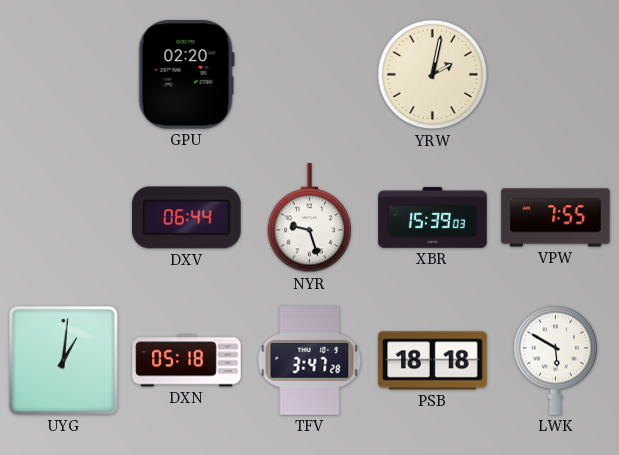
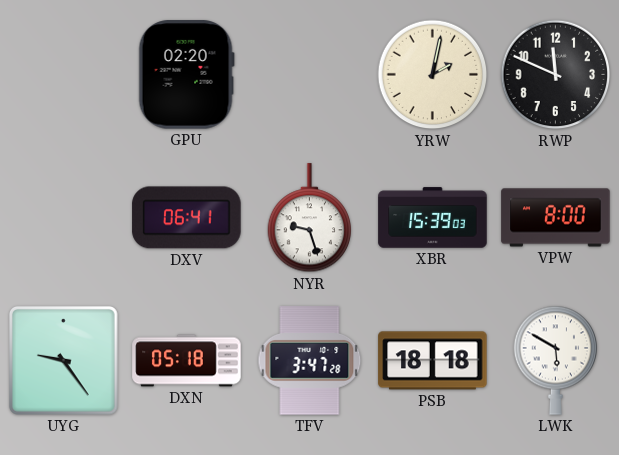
RWP: none -> 11:49 (556, 75)
DXV: 06:44 -> 06:41 (187, 218)
VPW: 7:55 -> 8:00 (556, 218)
UYG: 1:01 -> 9:24 (63, 360)
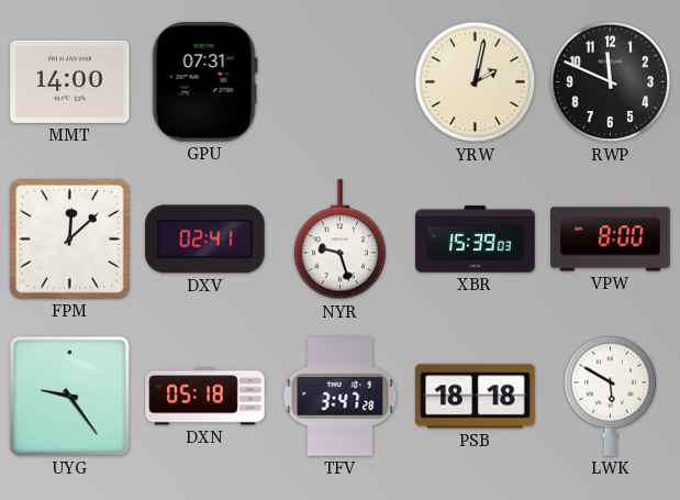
MMT: none -> 14:00 (70, 81)
GPU: 02:20 -> 07:31 (204, 82)
FPM: none -> 12:08 (69, 238)
DXV: 06:41 -> 02:41 (205, 240)
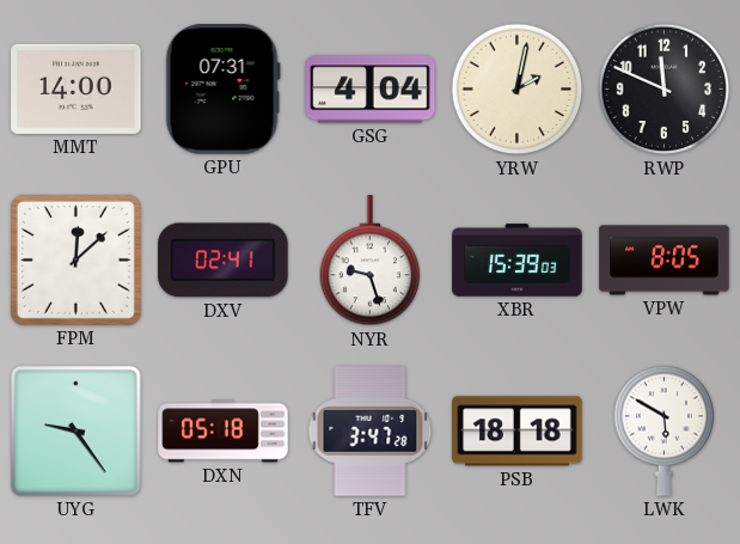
GSG: none -> 4:04 (371, 90)
VPW: 8:00 -> 8:05 (665, 261)
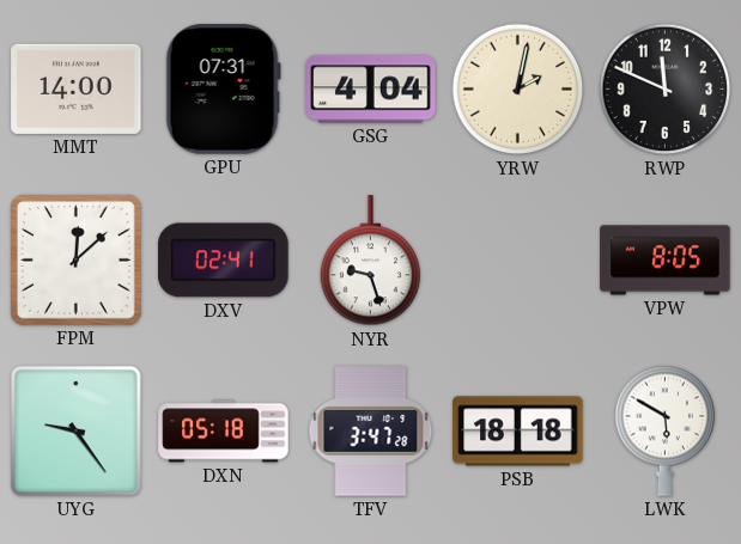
XBR: 15:39 -> none (518, 261)
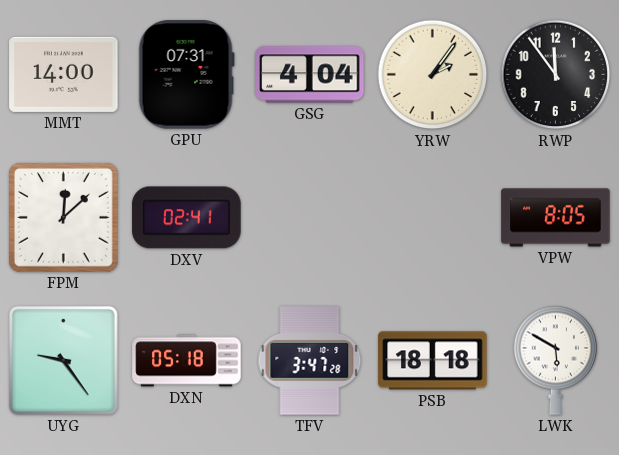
YRW: 2:02 -> 2:06 (433, 75)
RWP: 11:49 -> 11:54 (556, 75)
NYR: 9:27 -> none (371, 261)
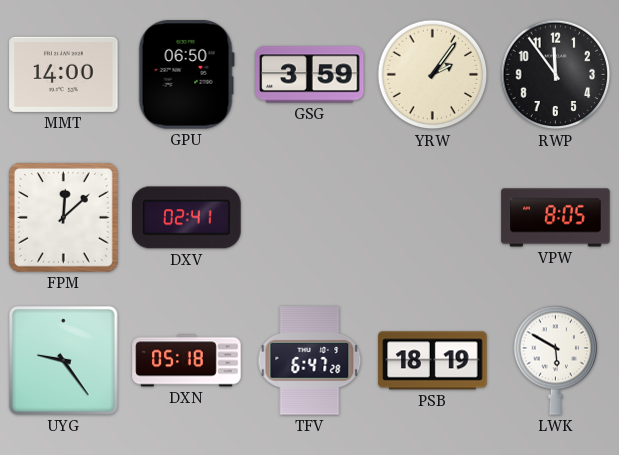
GPU: 07:31 -> 06:50 (186, 75)
GSG: 4:04 -> 3:59 (310, 75)
TFV: 3:47 -> 6:47 (310, 361)
PSB: 18:18 -> 18:19 (433, 361)
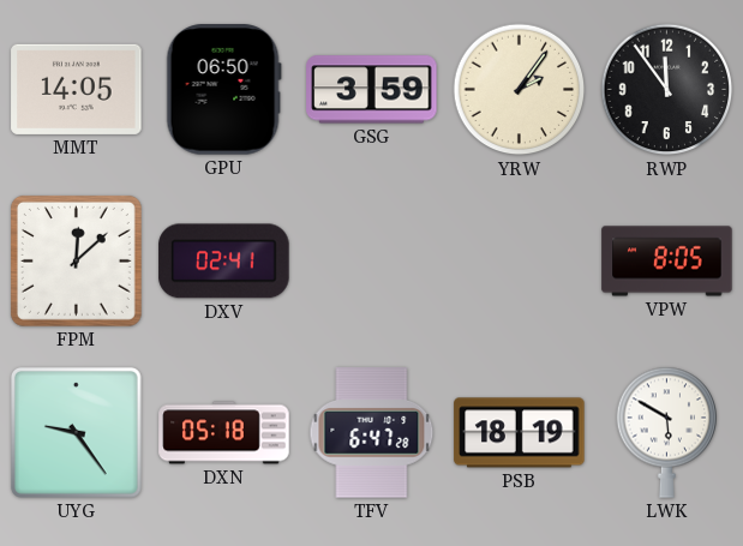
MMT: 14:00 -> 14:05 (77, 89)
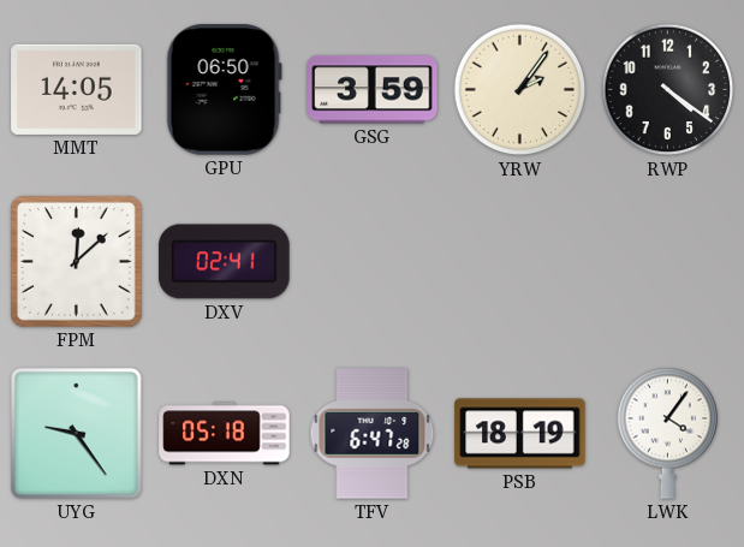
RWP: 11:54 -> 4:21 (668, 90)
VPW: 8:05 -> none (667, 262)
LWK: 5:50 -> 4:06 (668, 433)
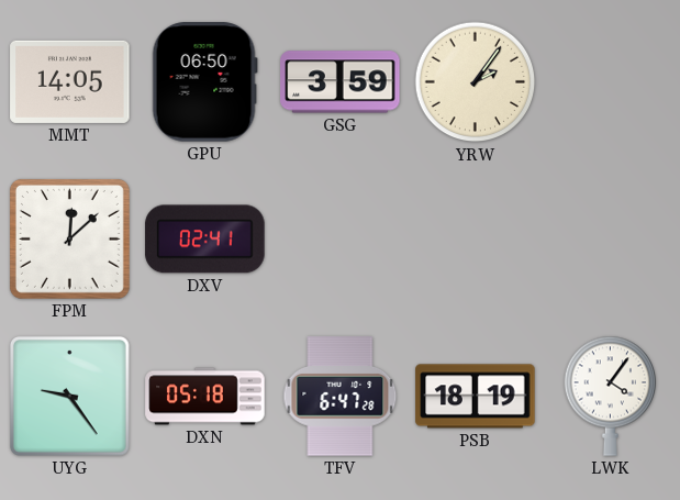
RWP: 4:21 -> none (668, 90)
